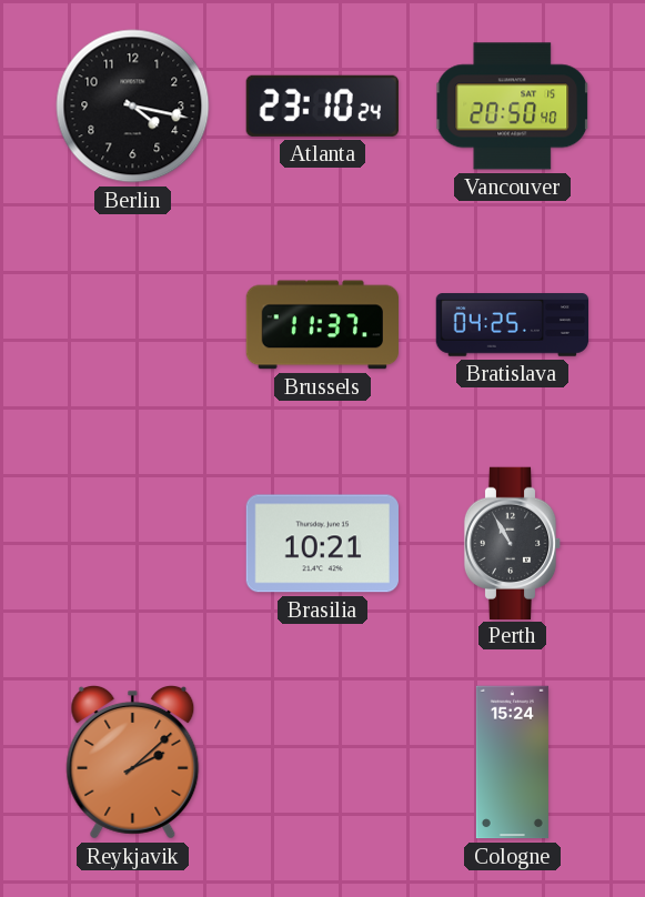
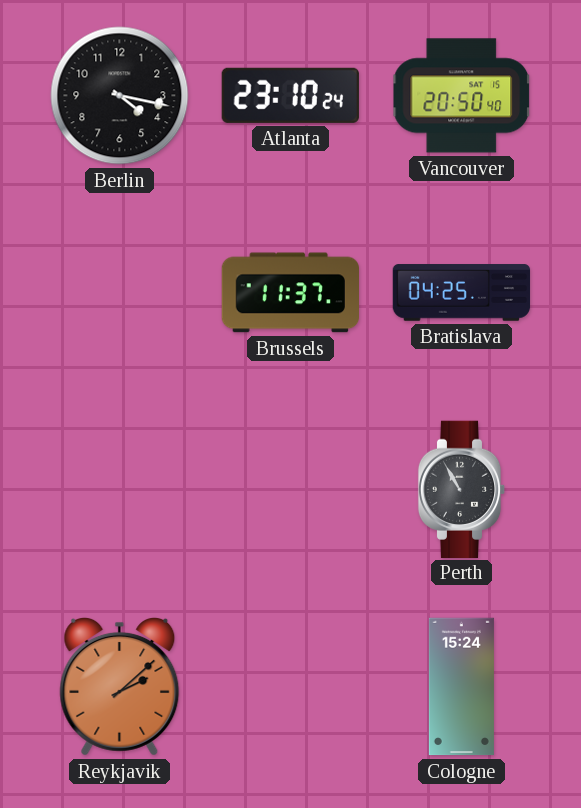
Brasilia: 10:21 -> none (322, 544)
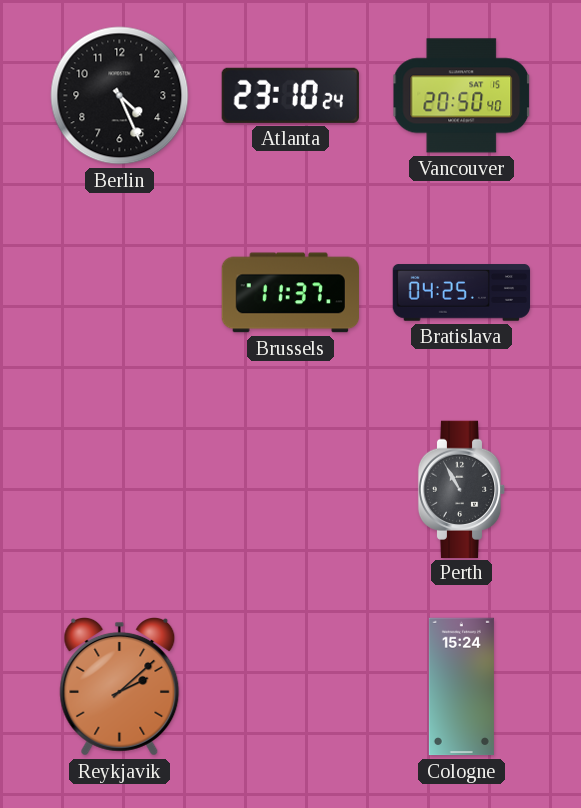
Berlin: 4:17 -> 4:26 (120, 96)
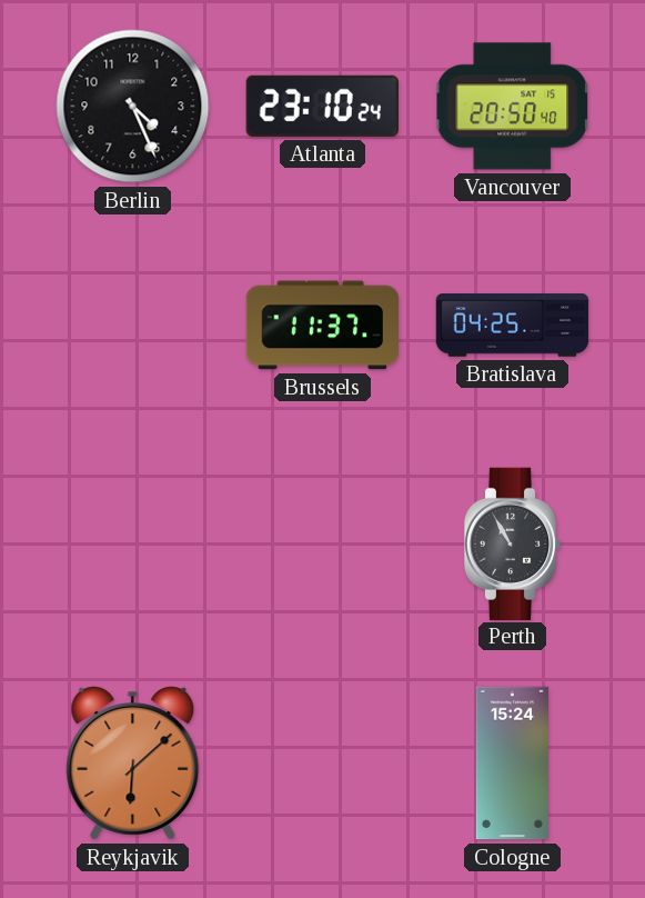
Reykjavik: 2:08 -> 6:08 (133, 762)
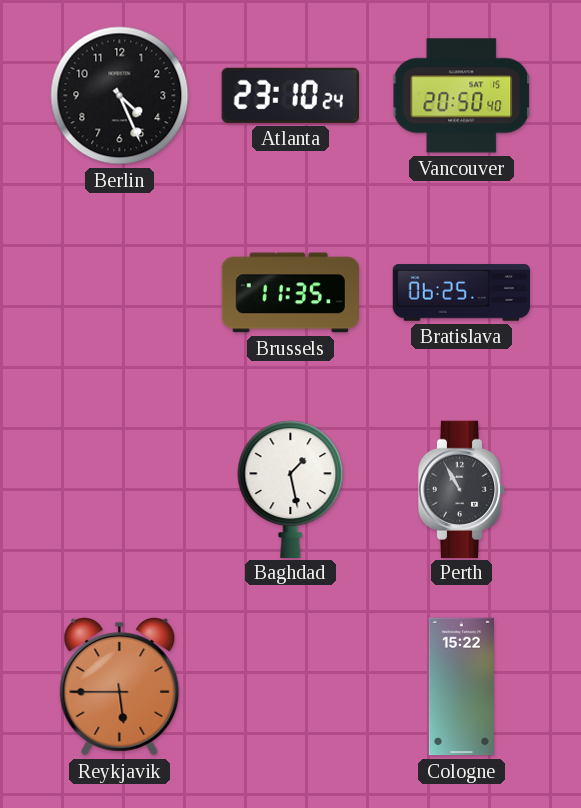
Brussels: 11:37 -> 11:35 (290, 293)
Bratislava: 04:25 -> 06:25 (462, 293)
Baghdad: none -> 1:28 (291, 489)
Reykjavik: 6:08 -> 5:45 (120, 686)
Cologne: 15:24 -> 15:22 (461, 687)
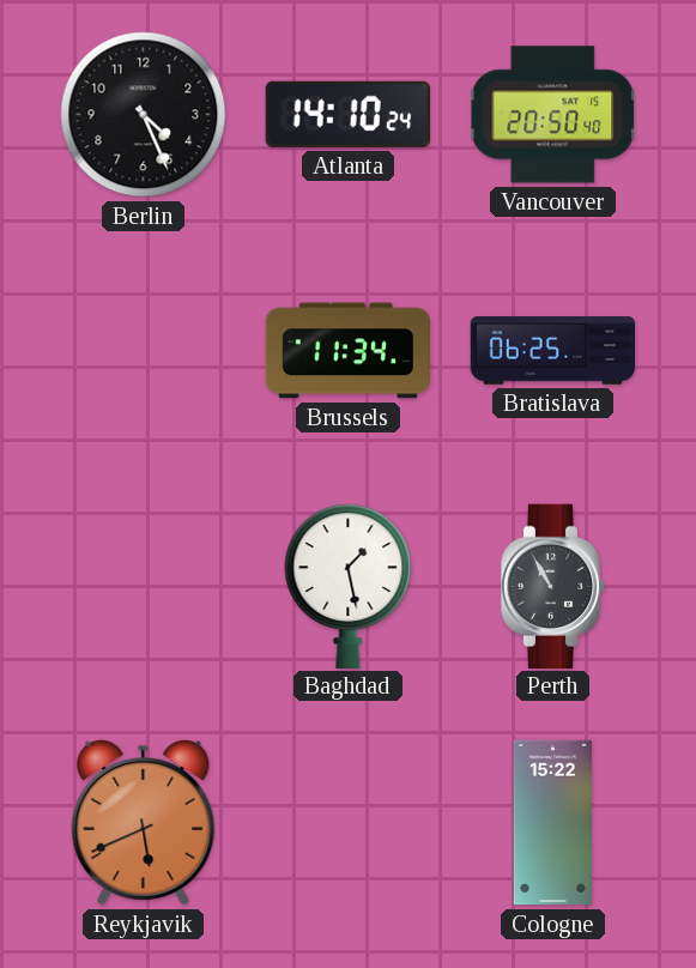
Atlanta: 23:10 -> 14:10 (347, 114)
Brussels: 11:35 -> 11:34 (347, 351)
Reykjavik: 5:45 -> 5:41 (144, 822)
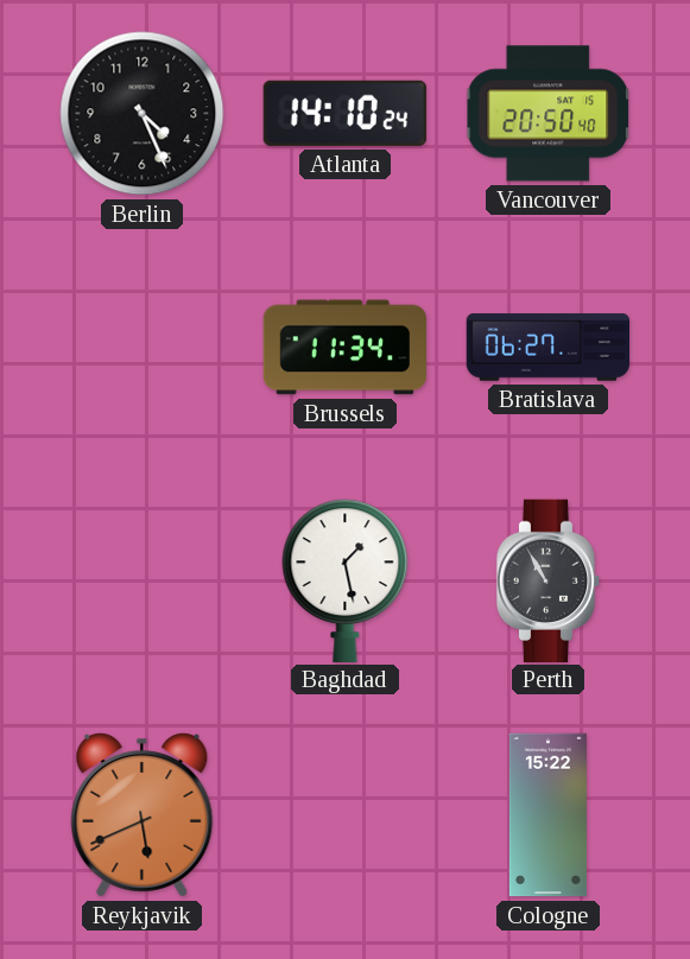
Bratislava: 06:25 -> 06:27 (549, 348)
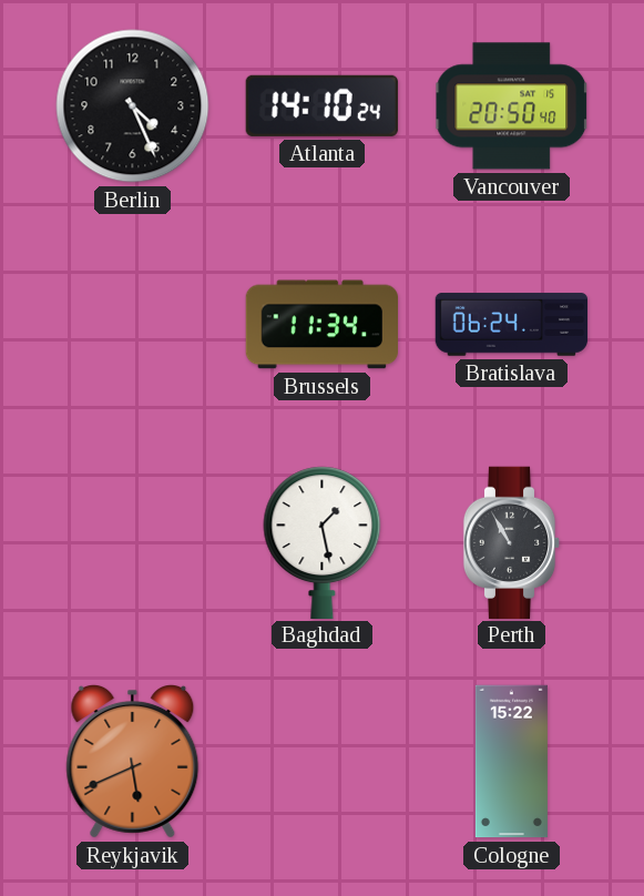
Bratislava: 06:27 -> 06:24 (512, 325)
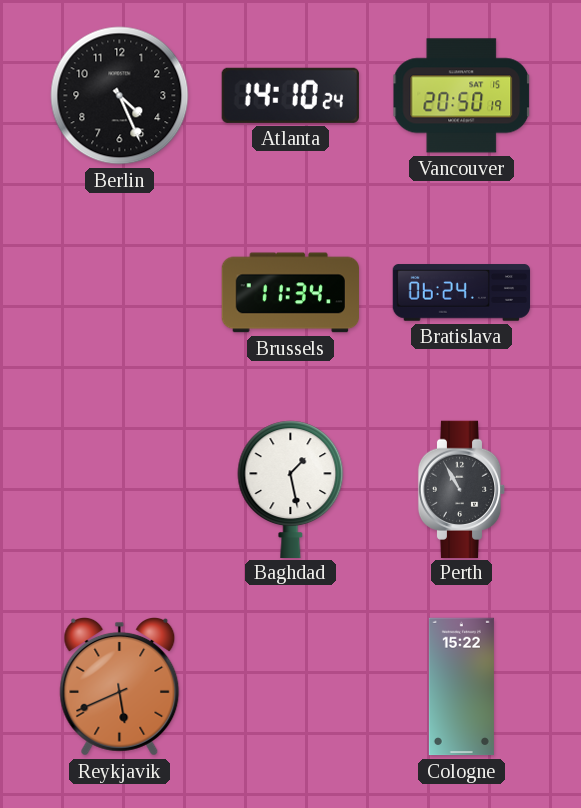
Vancouver: 20:50:40 -> 20:50:19 (462, 96)
